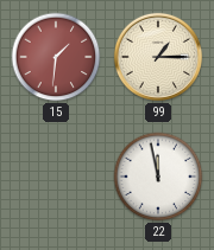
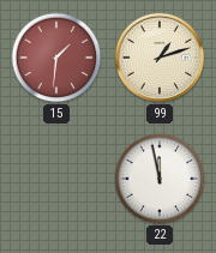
99: 1:15 -> 1:12 (160, 58)
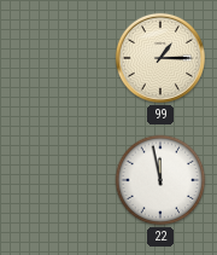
15: 1:31 -> none (56, 58)
99: 1:12 -> 1:15 (160, 58)
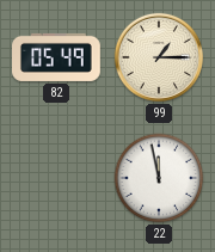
82: none -> 05:49 (57, 57)
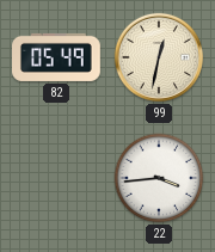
99: 1:15 -> 12:32 (159, 57)
22: 11:58 -> 3:44 (159, 178)
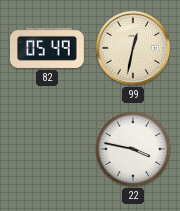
22: 3:44 -> 3:47 (133, 149)
